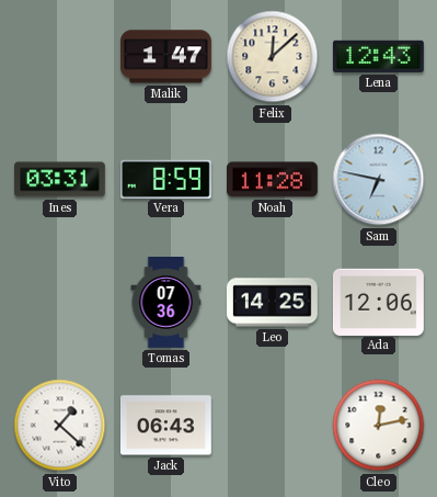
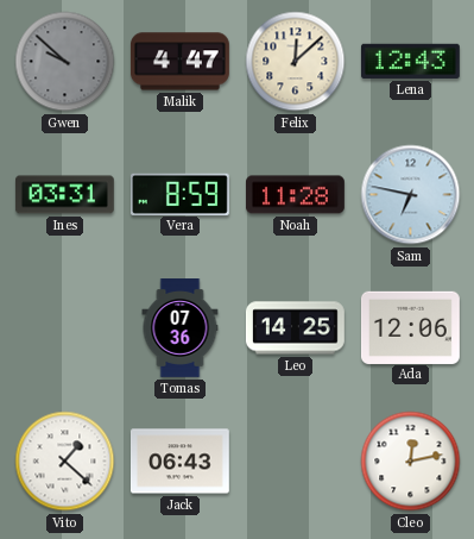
Gwen: none -> 9:52 (65, 62)
Malik: 1:47 -> 4:47 (179, 62)
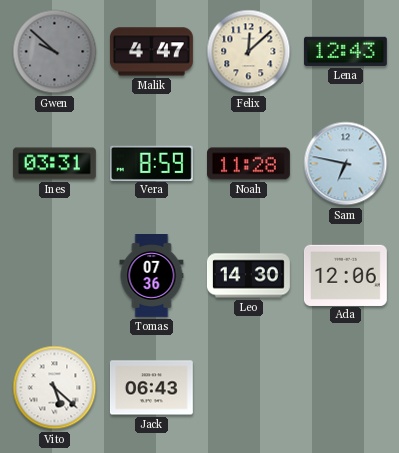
Leo: 14:25 -> 14:30 (248, 276)
Vito: 1:22 -> 5:22 (55, 388)
Cleo: 12:13 -> none (411, 462)
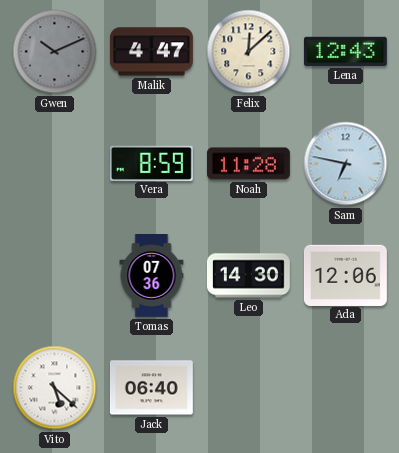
Gwen: 9:52 -> 10:11 (55, 52)
Ines: 03:31 -> none (54, 164)
Jack: 06:43 -> 06:40 (151, 388)
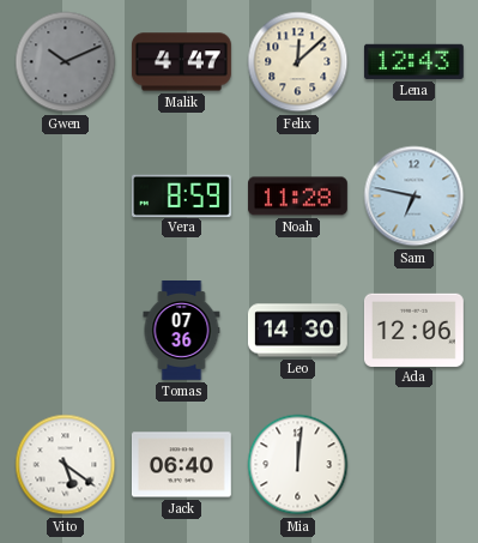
Vito: 5:22 -> 5:21 (66, 465)
Mia: none -> 12:01 (298, 465)
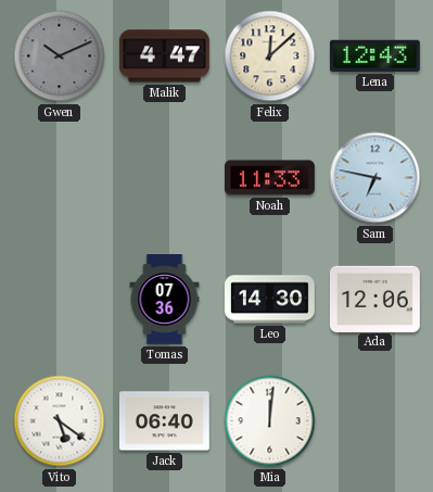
Vera: 8:59 -> none (181, 195)
Noah: 11:28 -> 11:33 (270, 178)
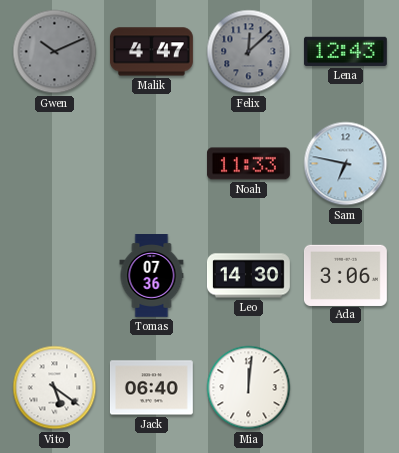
Felix dial: cream -> grey (249, 52)
Ada: 12:06 -> 3:06 (345, 275)
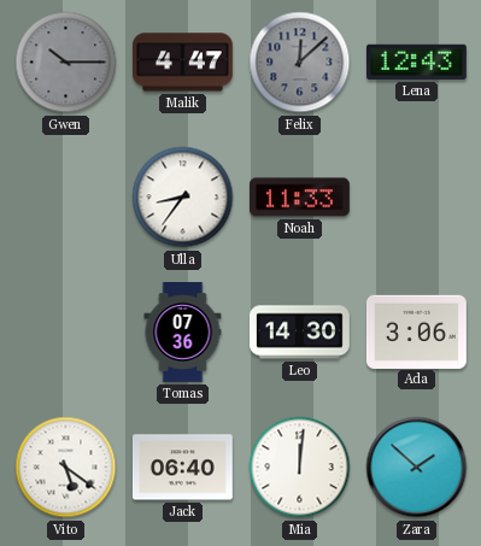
Gwen: 10:11 -> 10:15 (66, 63)
Ulla: none -> 8:36 (183, 198)
Sam: 6:47 -> none (346, 164)
Zara: none -> 1:52 (417, 468)
